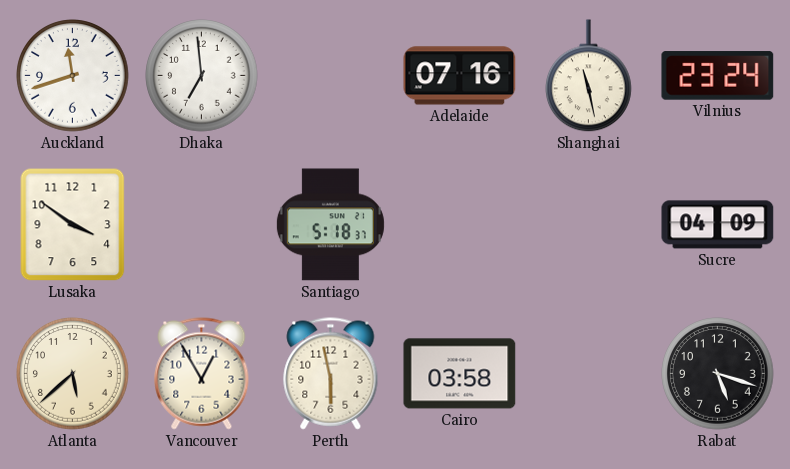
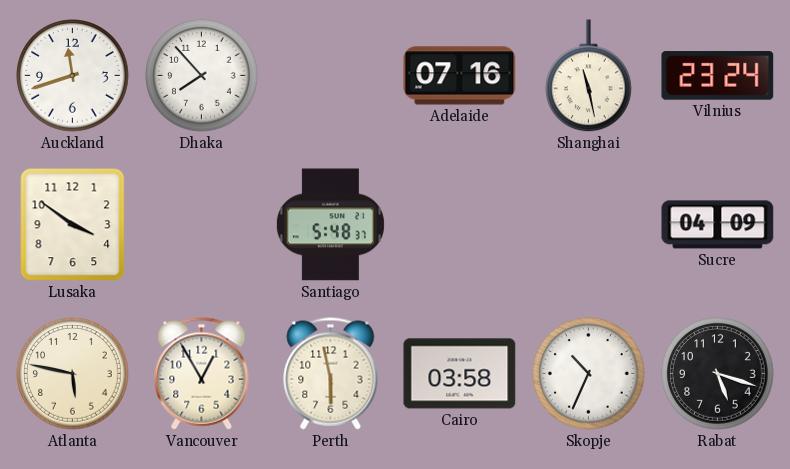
Dhaka: 6:59 -> 7:53 (202, 76)
Santiago: 5:18 -> 5:48 (330, 225)
Atlanta: 5:38 -> 5:47 (73, 374)
Skopje: none -> 10:34 (589, 374)
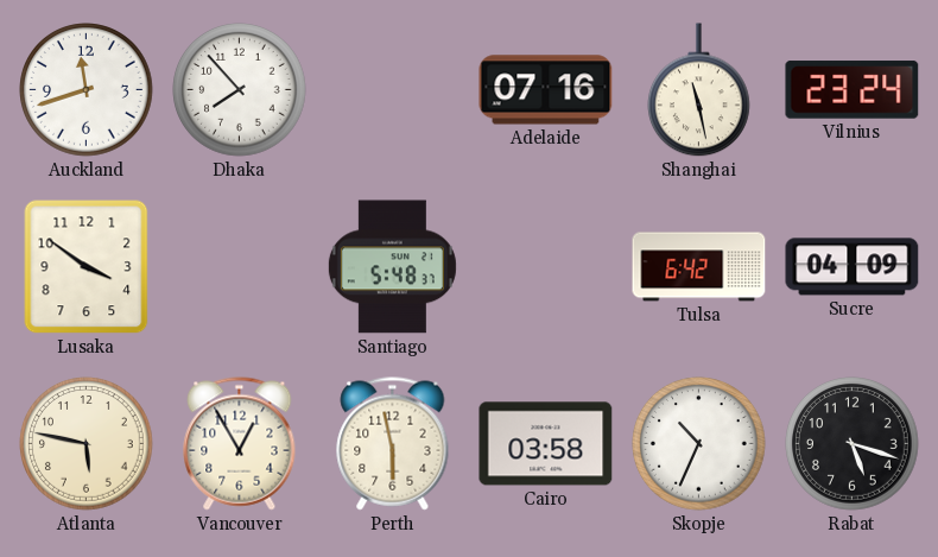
Tulsa: none -> 6:42 (699, 267)
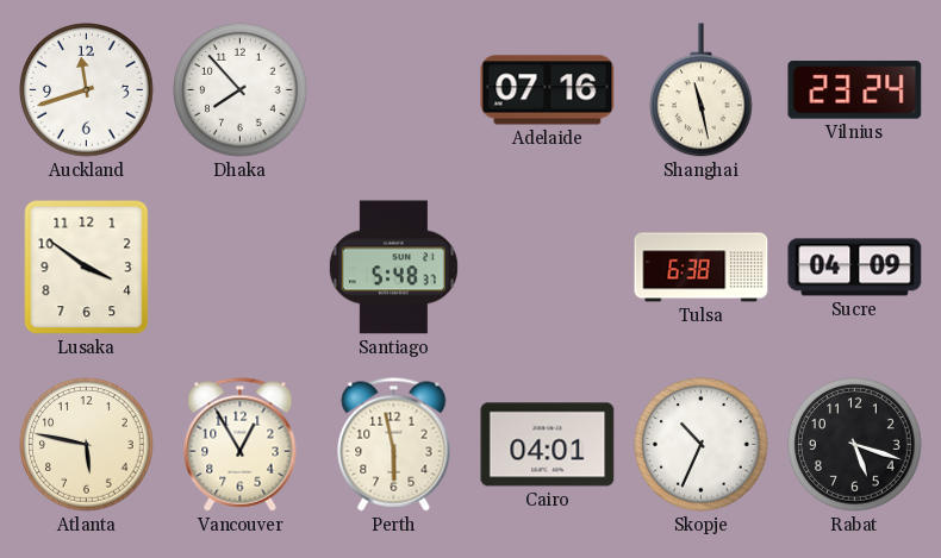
Tulsa: 6:42 -> 6:38 (702, 268)
Cairo: 03:58 -> 04:01 (548, 445)
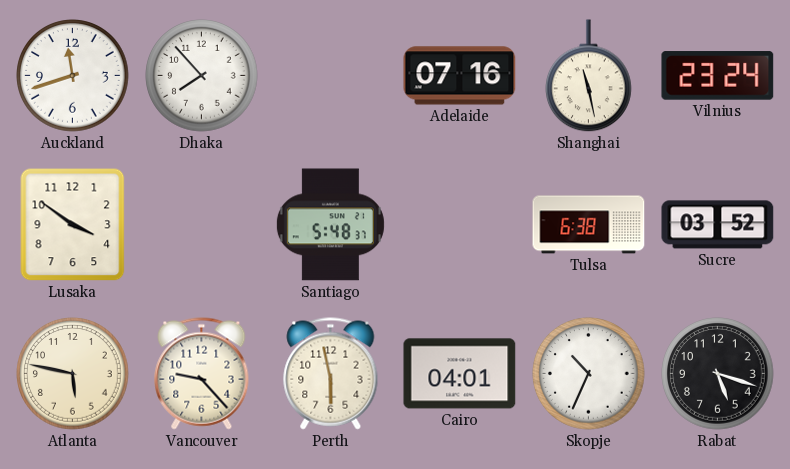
Sucre: 04:09 -> 03:52 (718, 225)
Vancouver: 12:55 -> 9:23 (202, 374)
